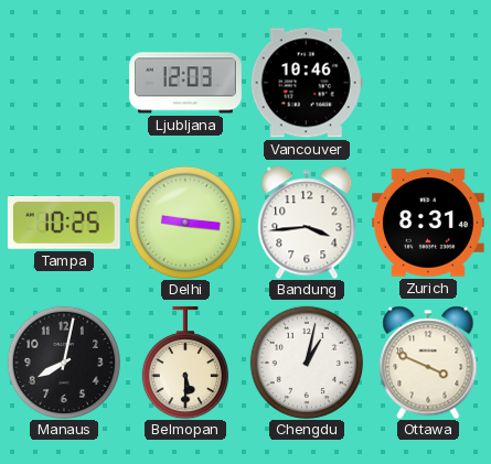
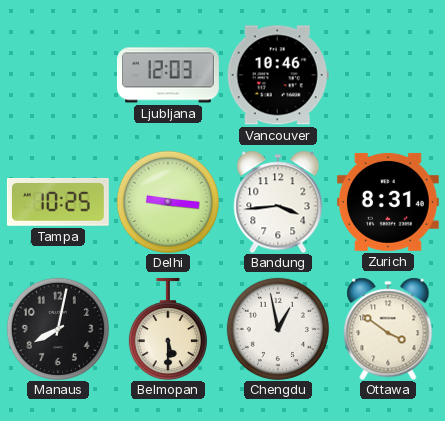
Chengdu: 1:02 -> 12:58 (278, 329)
Ottawa: 3:49 -> 3:51 (388, 329)
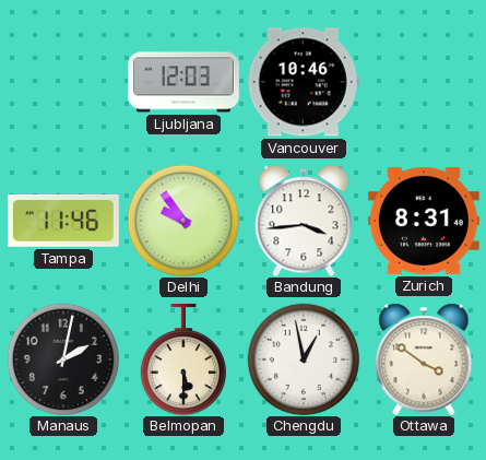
Tampa: 10:25 -> 11:46 (63, 222)
Delhi: 9:16 -> 9:54 (183, 221)
Manaus: 8:02 -> 2:02 (63, 359)
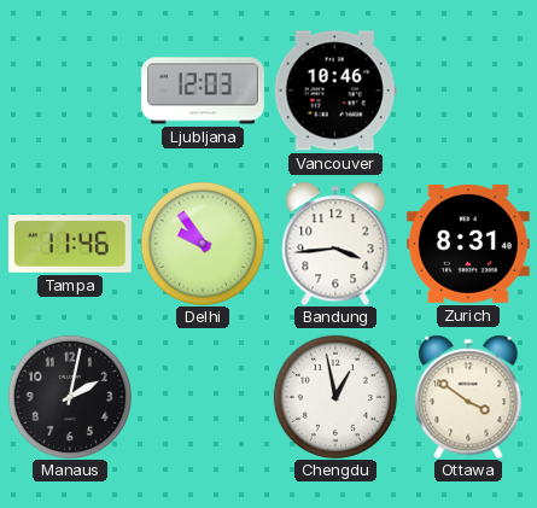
Belmopan: 5:30 -> none (183, 359)
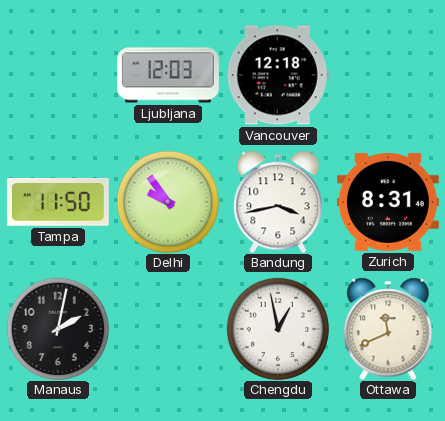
Vancouver: 10:46 -> 12:18 (278, 75)
Tampa: 11:46 -> 11:50 (58, 203)
Bandung: 3:44 -> 3:43 (278, 202)
Ottawa: 3:51 -> 11:41 (388, 329)
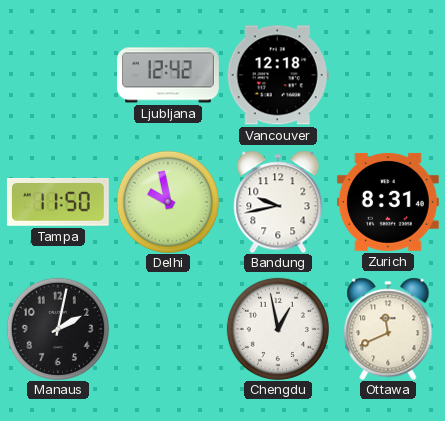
Ljubljana: 12:03 -> 12:42 (169, 75)
Delhi: 9:54 -> 9:58 (168, 202)
Bandung: 3:43 -> 9:43 (278, 202)
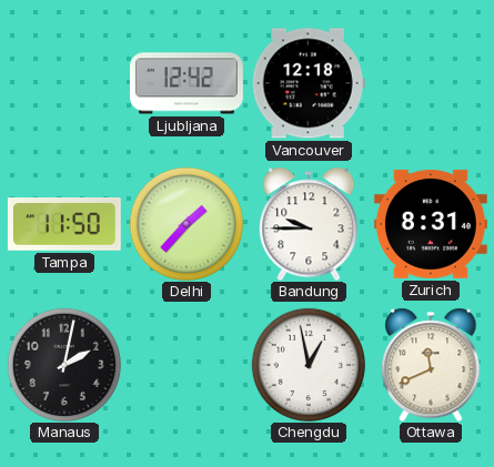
Delhi: 9:58 -> 1:37 (186, 224)
Bandung: 9:43 -> 9:45 (309, 224)
